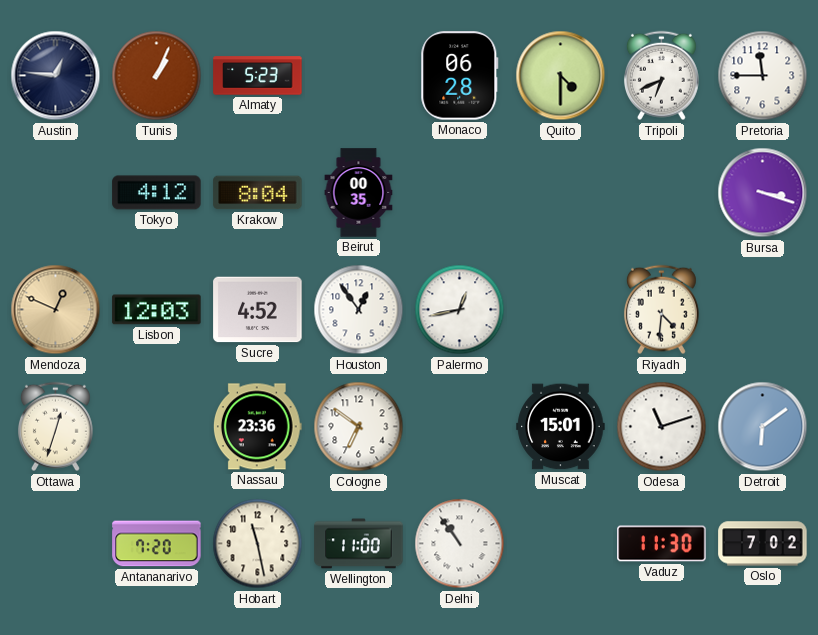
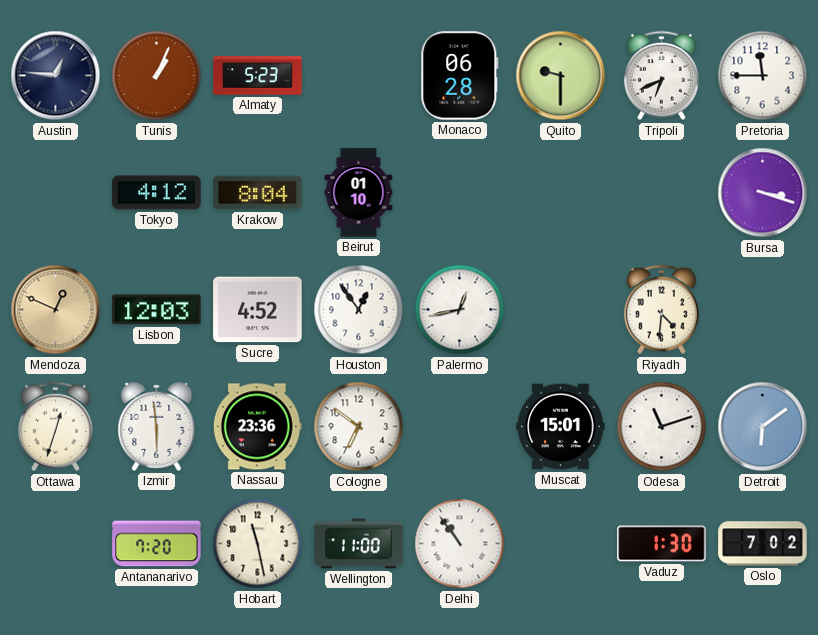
Quito: 4:30 -> 9:30 (561, 76)
Beirut: 00:35 -> 01:10 (359, 193)
Izmir: none -> 5:59 (157, 426)
Vaduz: 11:30 -> 1:30 (662, 544)
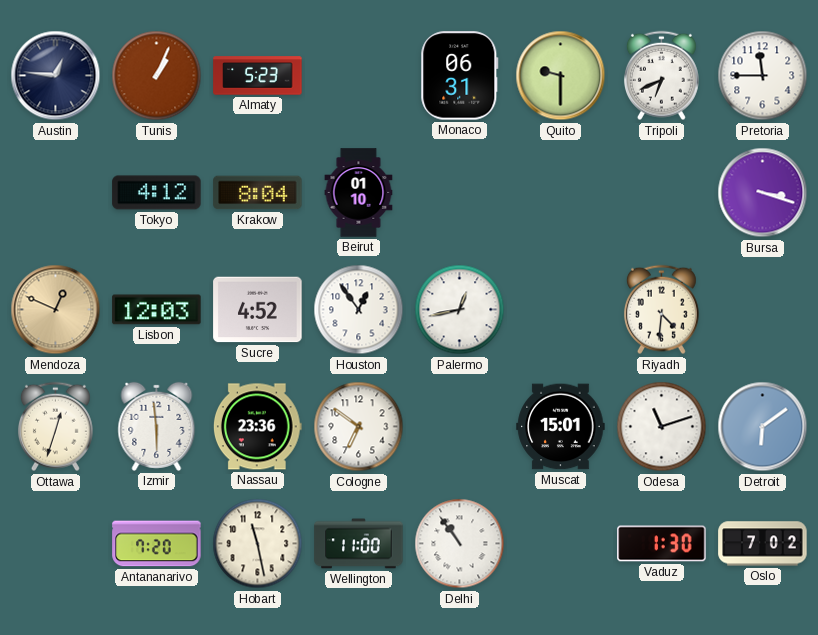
Monaco: 06:28 -> 06:31 (460, 76)
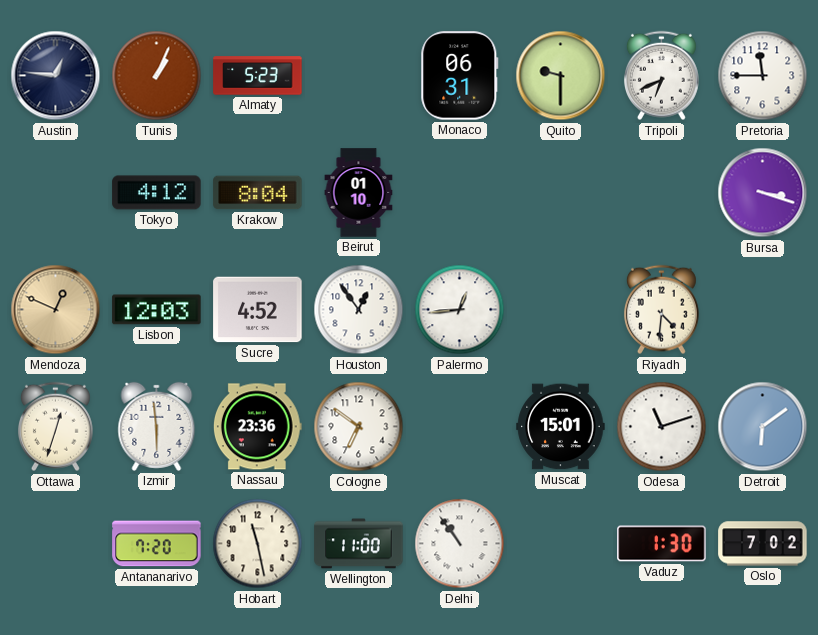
Palermo: 12:43 -> 12:44 (460, 310)
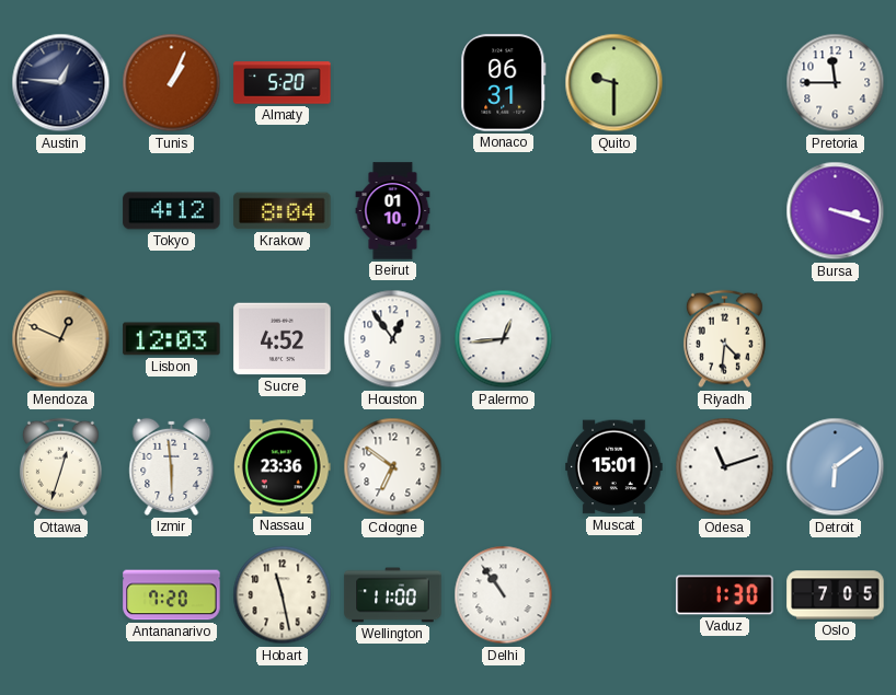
Almaty: 5:23 -> 5:20 (283, 83)
Tripoli: 6:41 -> none (661, 76)
Oslo: 7:02 -> 7:05 (836, 595)
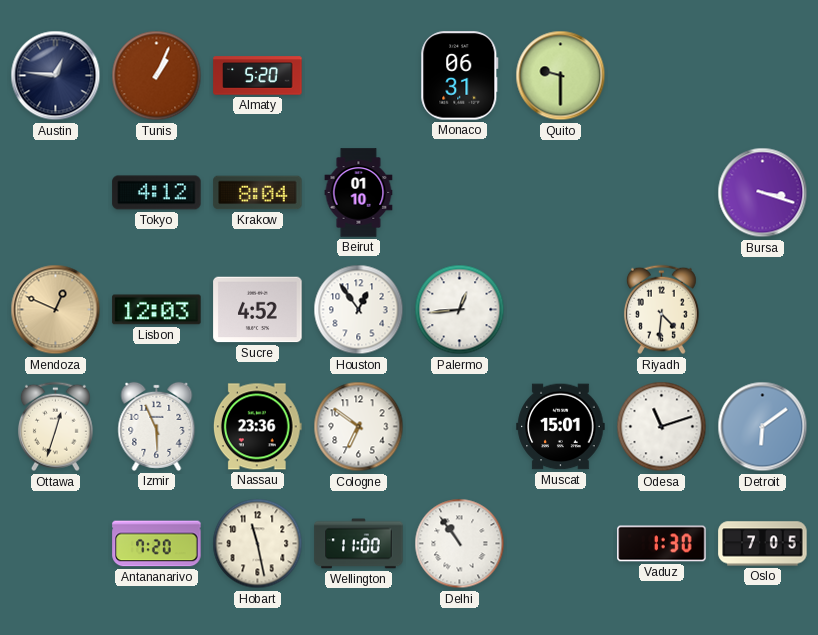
Pretoria: 11:45 -> none (836, 83)
Izmir: 5:59 -> 5:56 (157, 426)
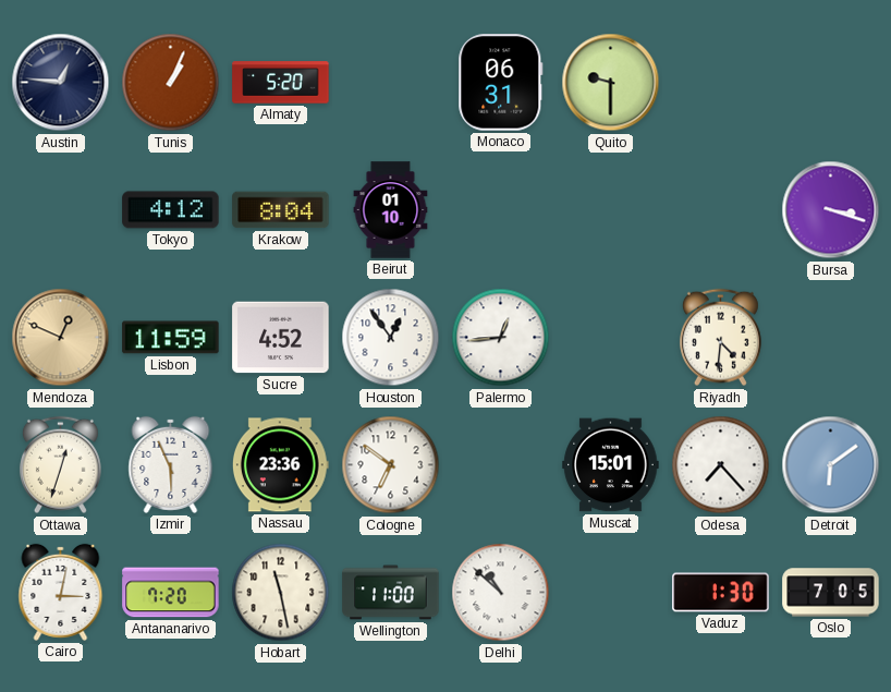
Lisbon: 12:03 -> 11:59 (171, 338)
Odesa: 11:12 -> 7:23 (721, 465)
Cairo: none -> 3:02 (61, 592)
Delhi: 10:54 -> 10:52 (501, 593)
